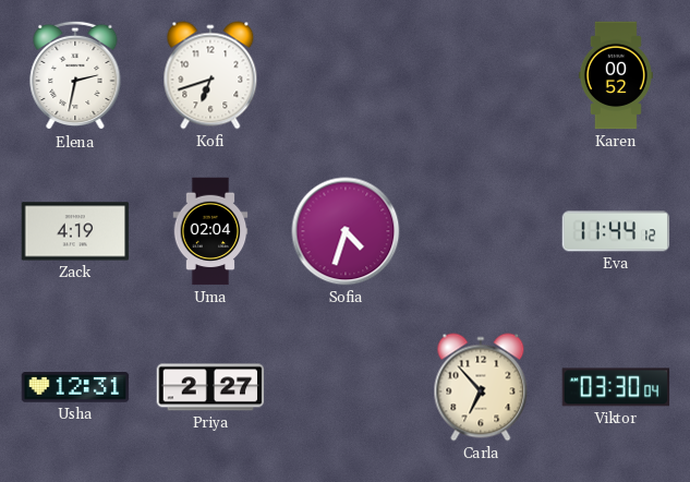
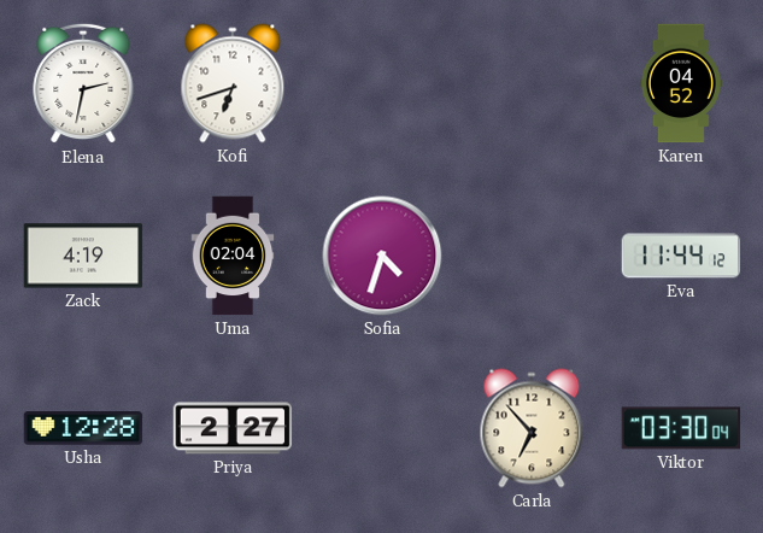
Karen: 00:52 -> 04:52 (681, 83)
Usha: 12:31 -> 12:28 (83, 428)
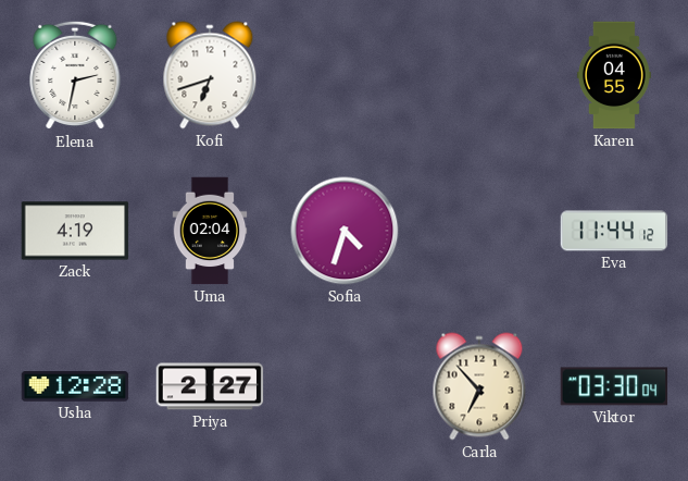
Karen: 04:52 -> 04:55 (614, 75)
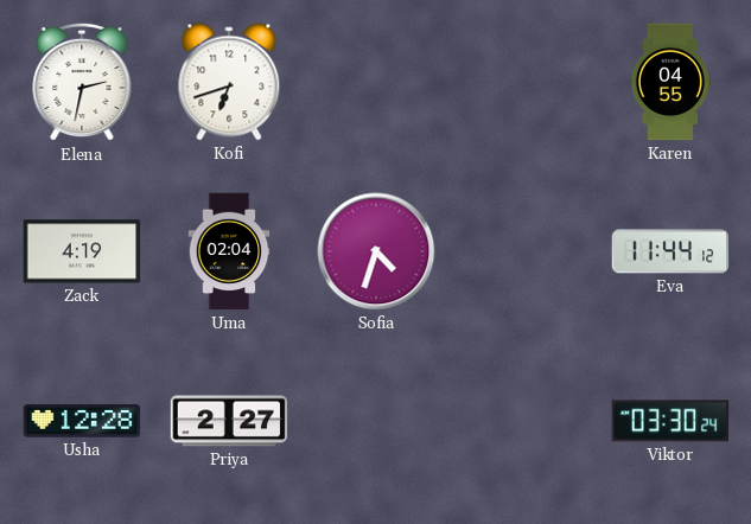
Carla: 6:53 -> none (479, 386)
Viktor: 03:30:04 -> 03:30:24 (670, 421)
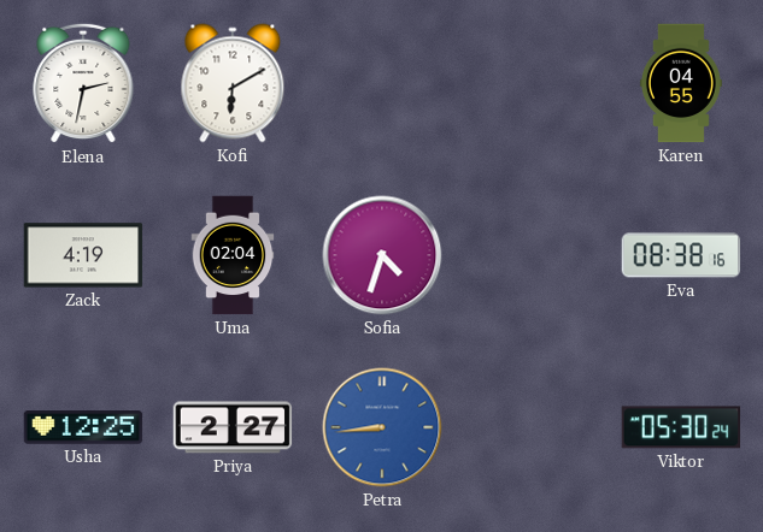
Kofi: 6:42 -> 6:10 (233, 83)
Eva: 11:44 -> 08:38 (681, 255)
Usha: 12:28 -> 12:25 (83, 427)
Petra: none -> 8:44 (382, 427)
Viktor: 03:30 -> 05:30 (681, 427)
